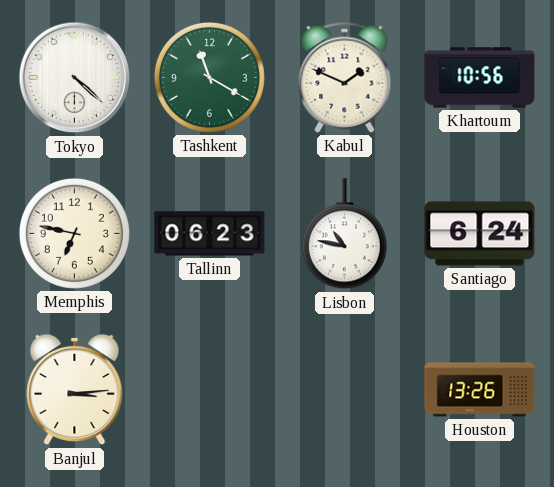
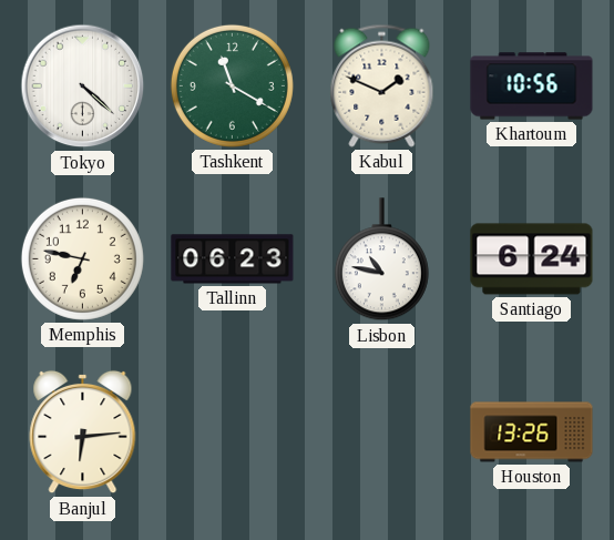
Banjul: 3:14 -> 6:14 (83, 432)
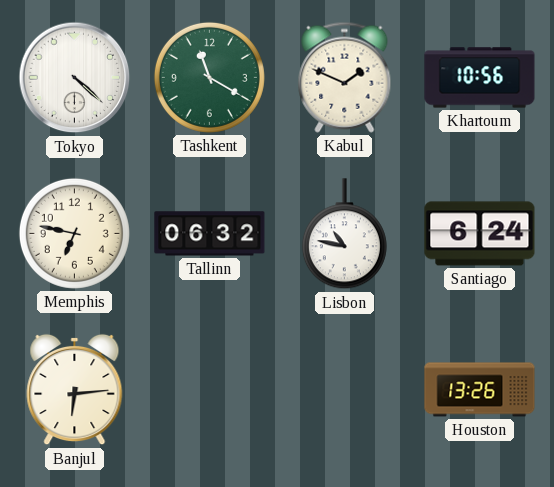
Tallinn: 06:23 -> 06:32 (210, 234)
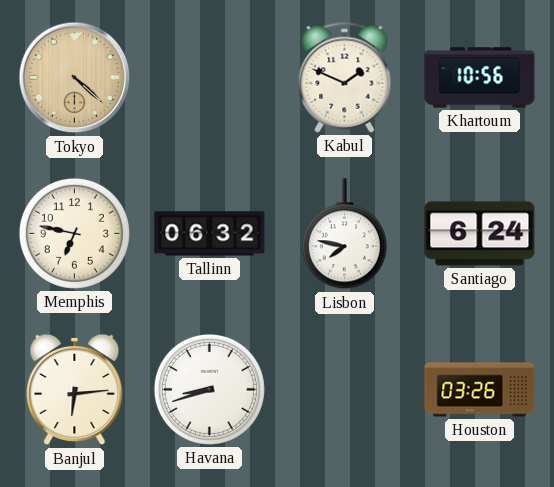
Tokyo dial: white -> champagne (75, 78)
Tashkent: 11:20 -> none (209, 77)
Lisbon: 10:47 -> 7:47 (344, 234)
Havana: none -> 8:42 (209, 389)
Houston: 13:26 -> 03:26 (480, 390)
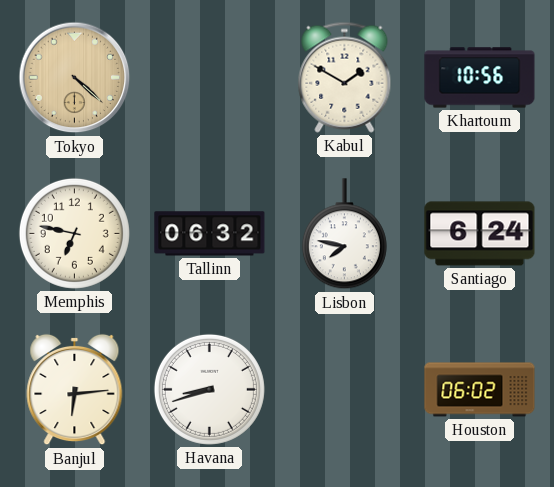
Kabul: 1:49 -> 1:50 (345, 77)
Houston: 03:26 -> 06:02 (480, 390)
